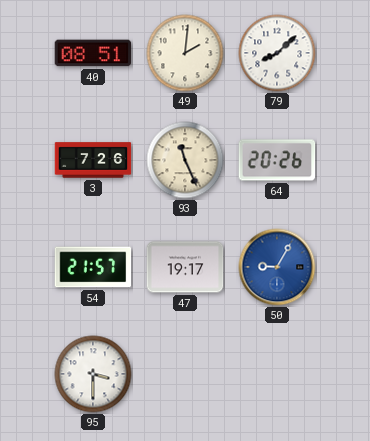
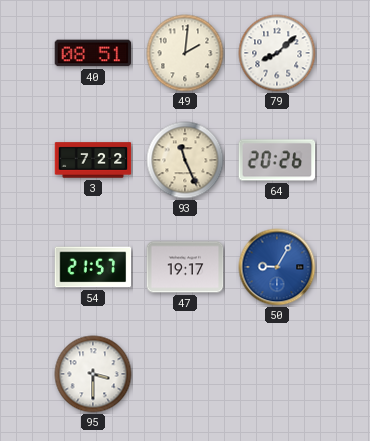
3: 7:26 -> 7:22 (93, 160)
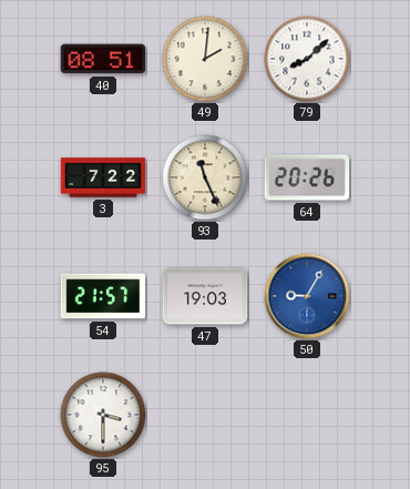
47: 19:17 -> 19:03 (205, 296)
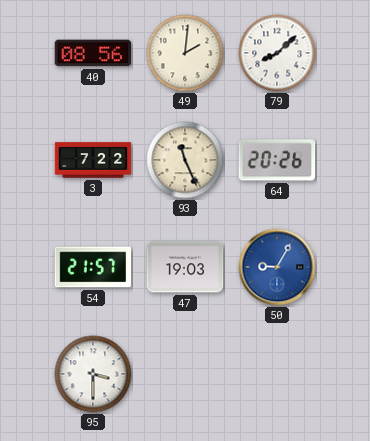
40: 08:51 -> 08:56 (93, 53)
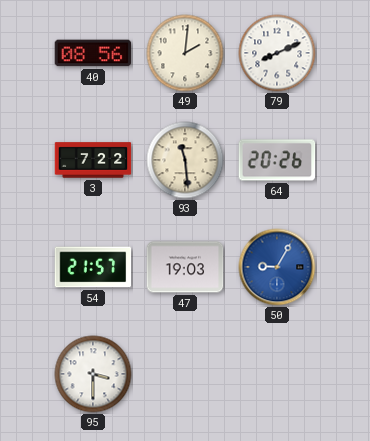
79: 8:08 -> 8:11 (277, 53)
93: 11:26 -> 11:29 (185, 160)
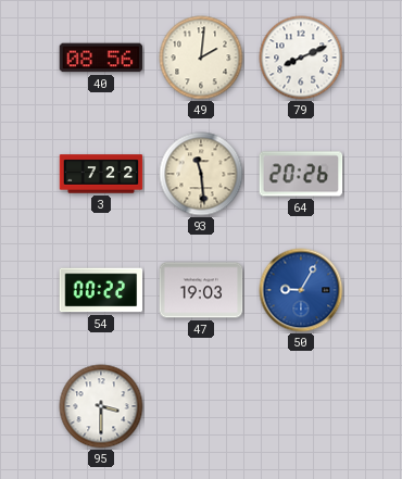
54: 21:57 -> 00:22 (101, 290)
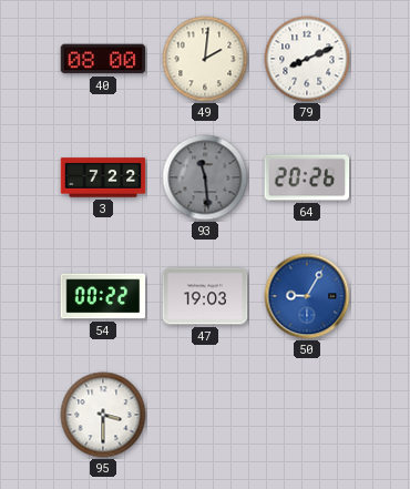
40: 08:56 -> 08:00 (103, 59)
93 dial: cream -> grey (205, 177)
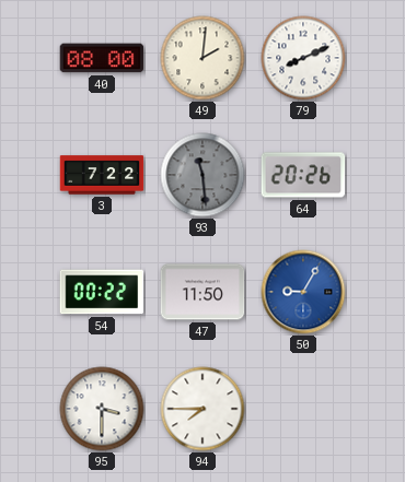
47: 19:03 -> 11:50 (202, 292)
94: none -> 7:45 (202, 409)
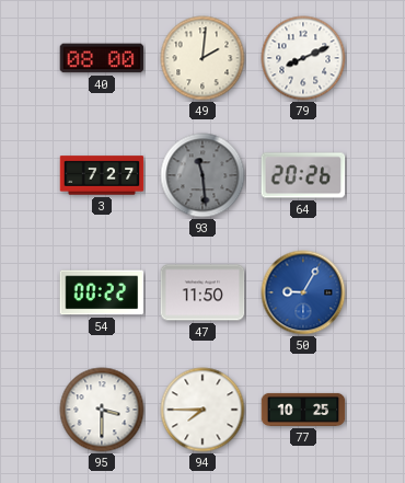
3: 7:22 -> 7:27 (102, 175)
77: none -> 10:25 (303, 410)
